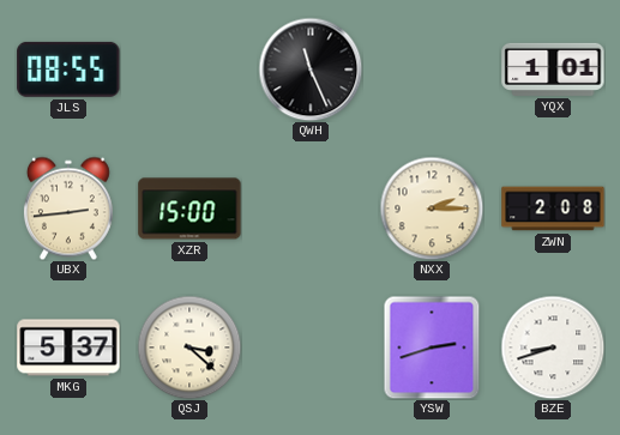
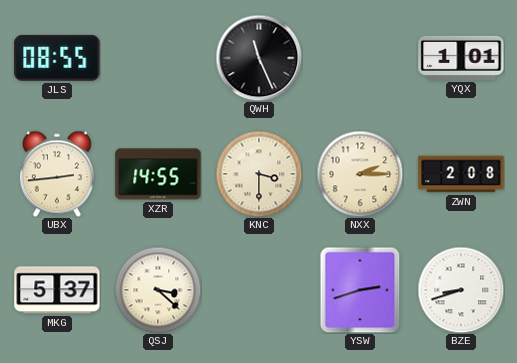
XZR: 15:00 -> 14:55 (158, 174)
KNC: none -> 3:30 (259, 174)
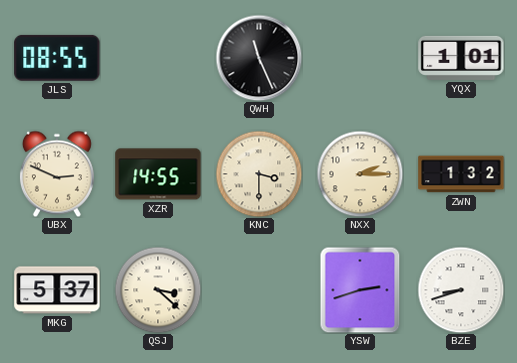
UBX: 2:44 -> 2:49 (57, 174)
ZWN: 2:08 -> 1:32 (461, 174)
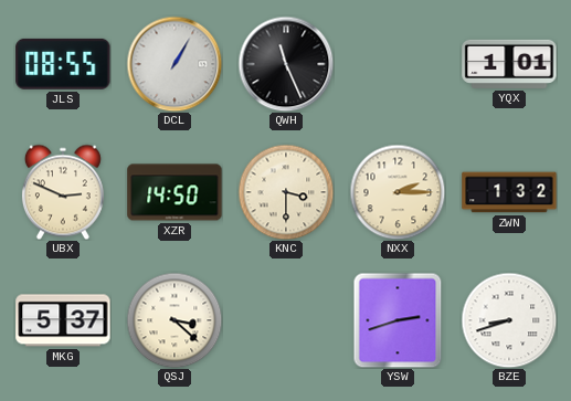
DCL: none -> 1:05 (175, 64)
XZR: 14:55 -> 14:50 (175, 192)
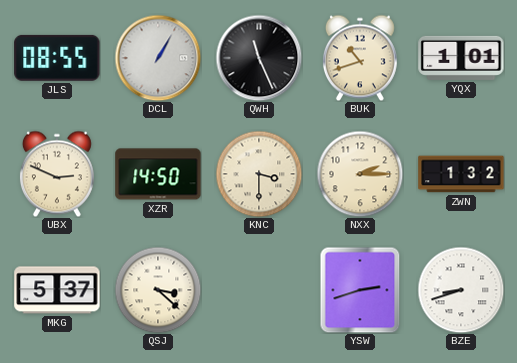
BUK: none -> 10:42 (360, 58)
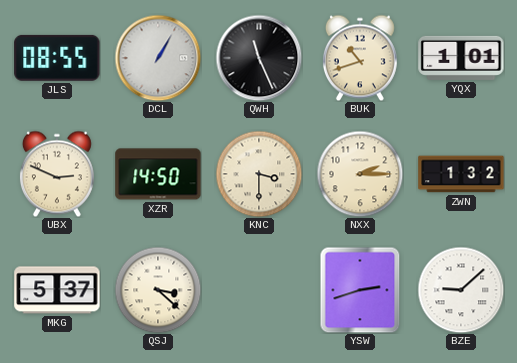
BZE: 8:42 -> 9:08 (461, 290)
